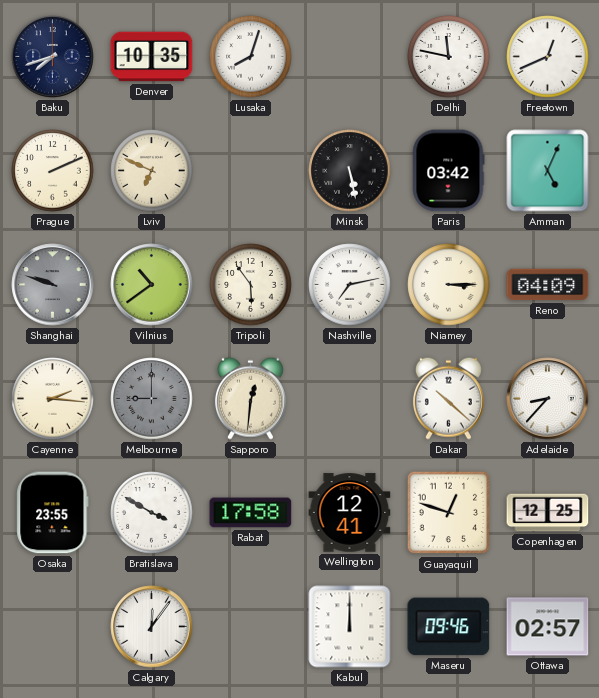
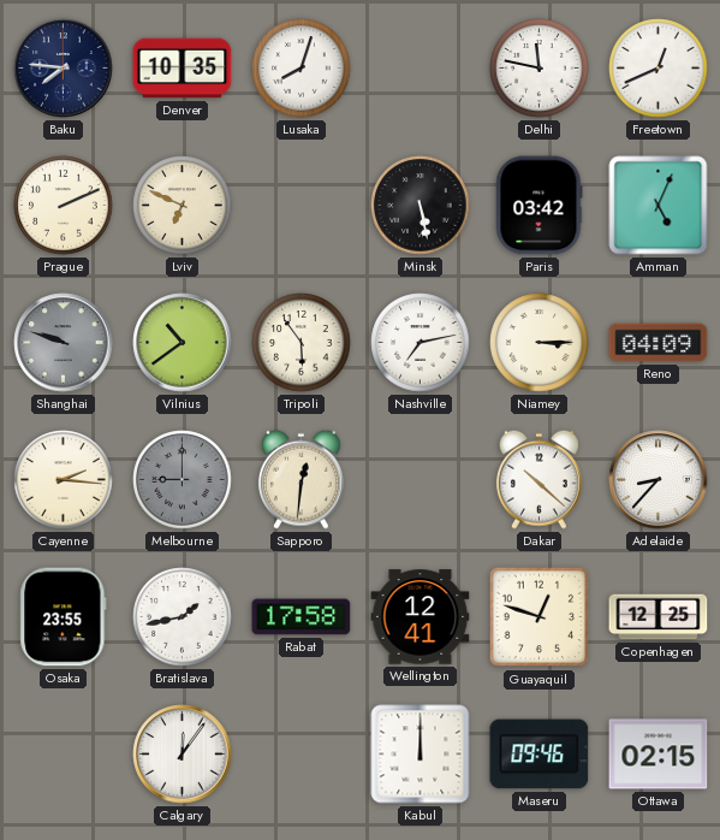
Baku: 7:42 -> 7:46 (64, 69)
Bratislava: 3:50 -> 1:43 (183, 617)
Ottawa: 02:57 -> 02:15 (659, 755)
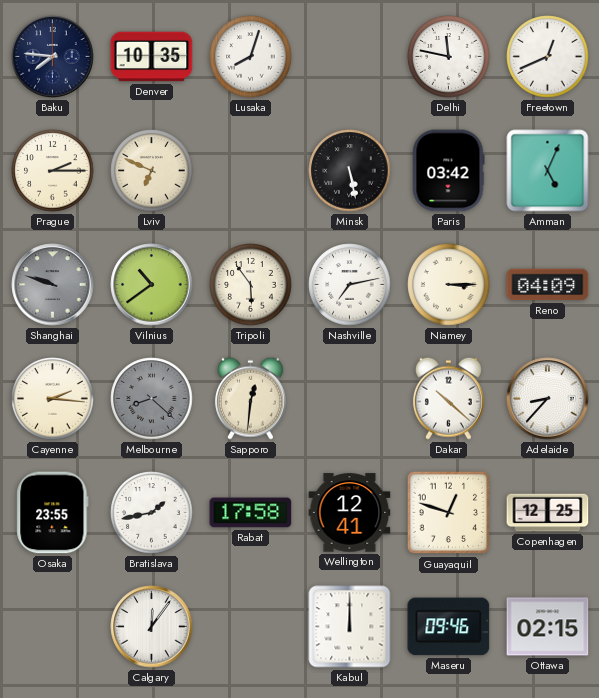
Prague: 2:11 -> 2:15 (53, 171)
Melbourne: 9:00 -> 8:22 (152, 399)
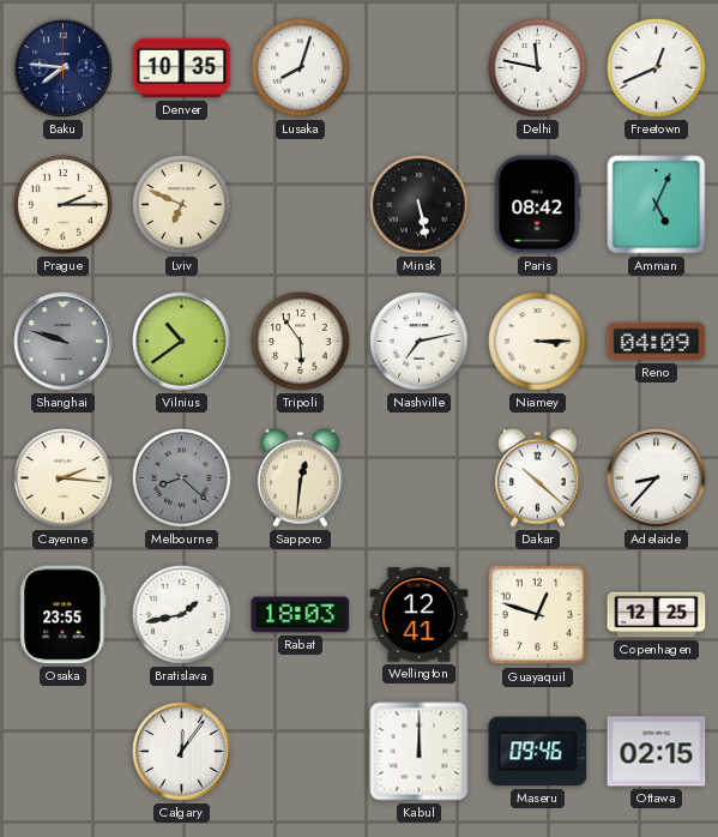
Paris: 03:42 -> 08:42 (537, 205)
Rabat: 17:58 -> 18:03 (301, 615)
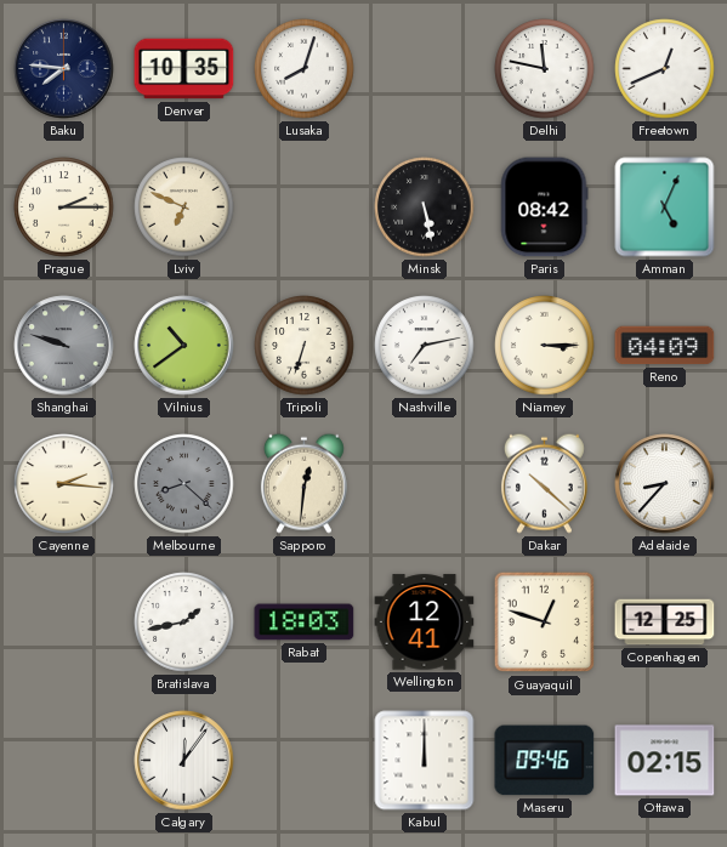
Tripoli: 5:54 -> 6:33 (305, 346)
Osaka: 23:55 -> none (64, 615)
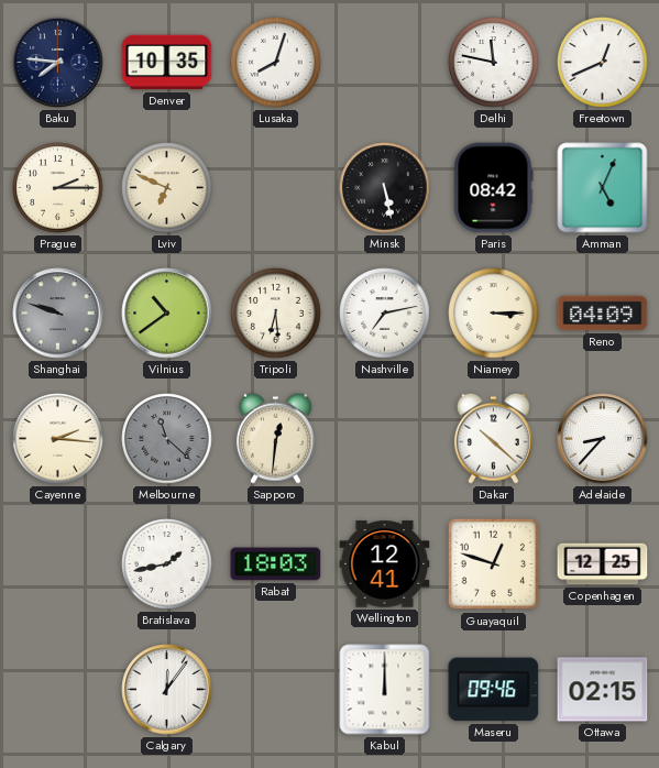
Tripoli: 6:33 -> 6:29 (276, 314)
Melbourne: 8:22 -> 11:22 (167, 439)
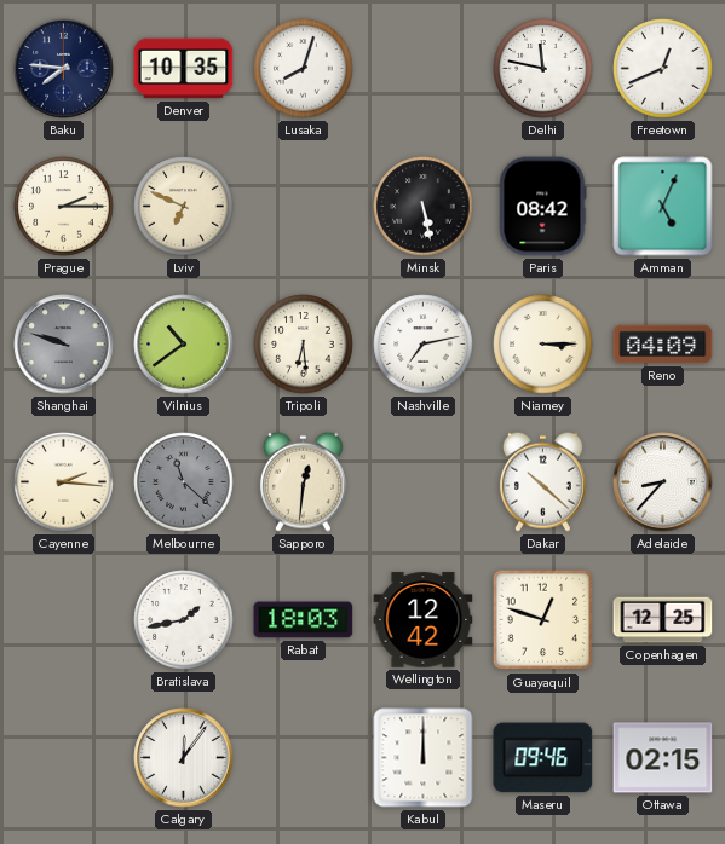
Wellington: 12:41 -> 12:42 (424, 620)
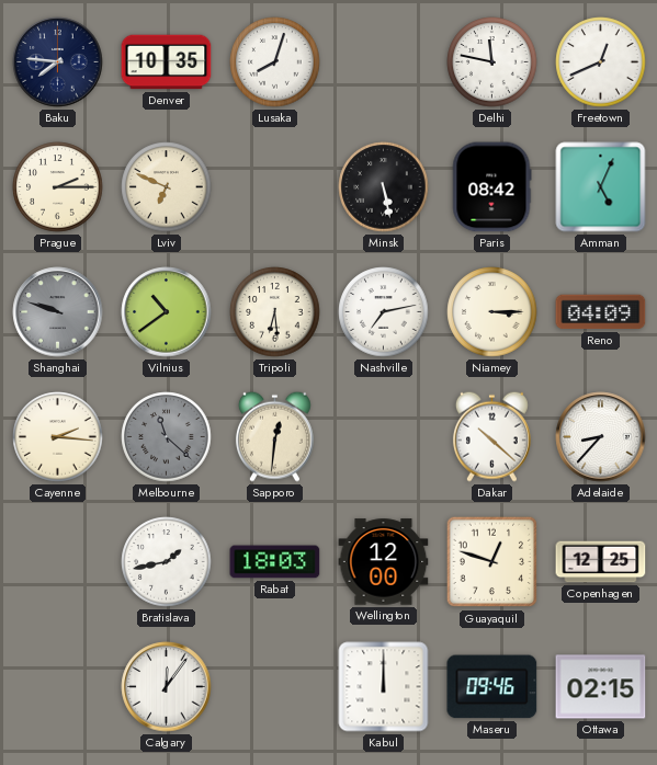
Wellington: 12:42 -> 12:00 (384, 562)
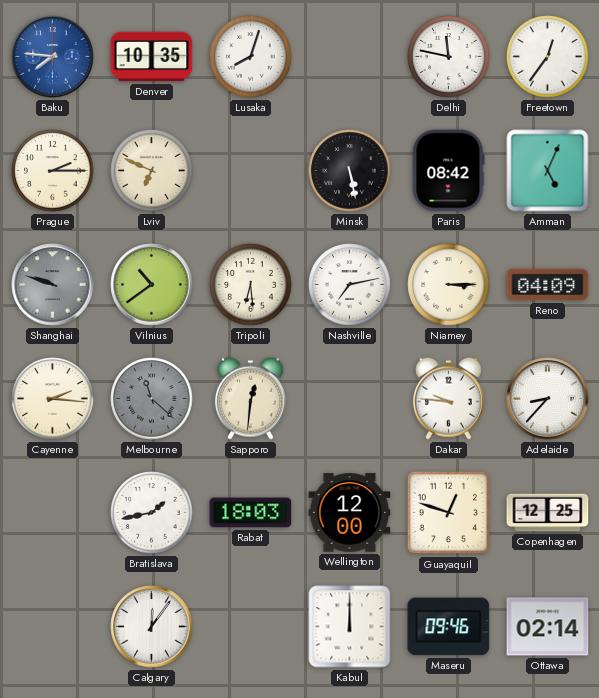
Baku dial: navy -> blue (53, 57)
Freetown: 12:41 -> 12:36 (548, 57)
Dakar: 10:22 -> 9:46 (448, 398)
Ottawa: 02:15 -> 02:14 (548, 627)
